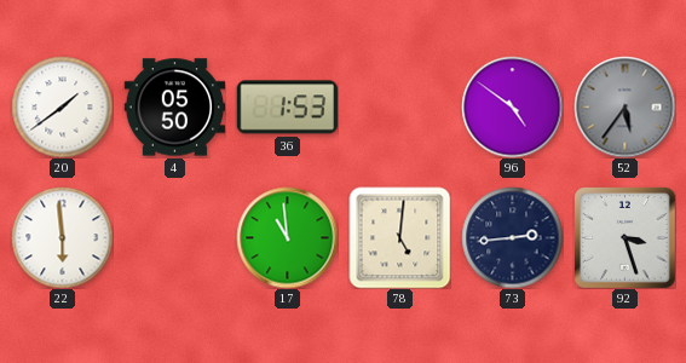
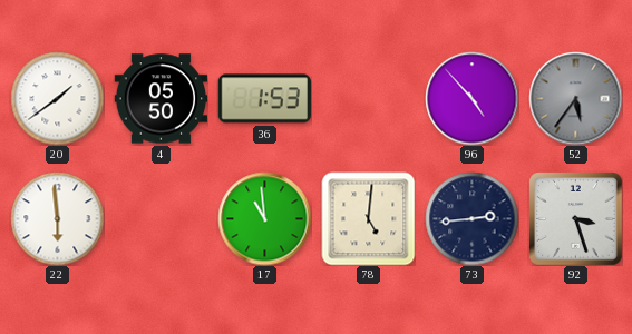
96: 4:51 -> 4:53 (471, 98)
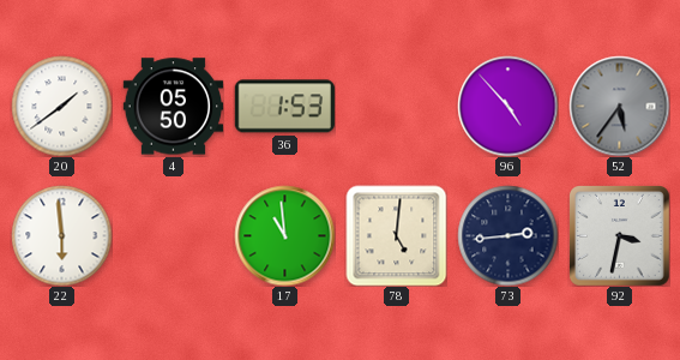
92: 3:27 -> 3:32 (620, 236)
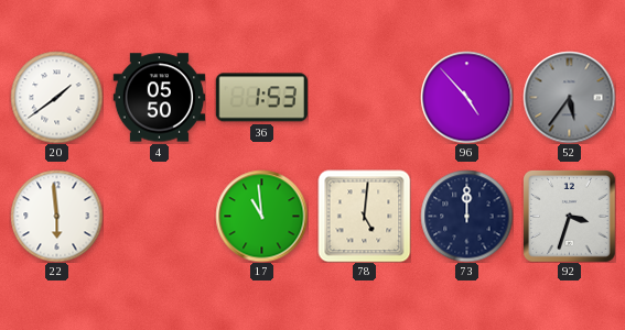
73: 2:44 -> 12:00 (466, 216)
92: 3:32 -> 3:33 (570, 217)
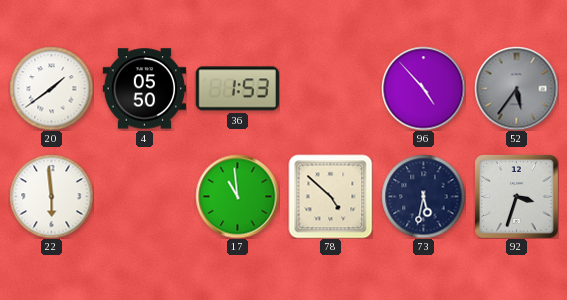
78: 5:01 -> 4:52 (330, 196)
73: 12:00 -> 5:32 (423, 196)
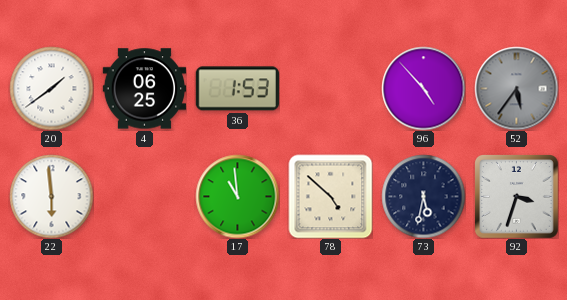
4: 05:50 -> 06:25 (144, 89)
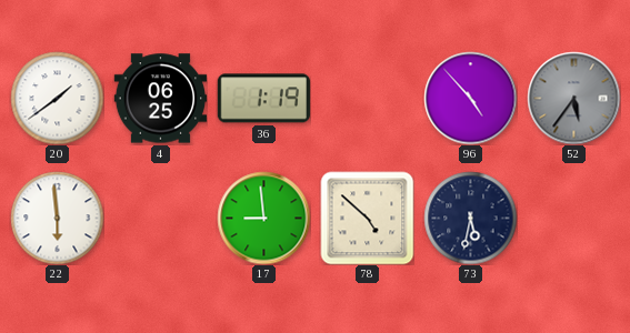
36: 1:53 -> 1:19 (263, 99)
17: 10:59 -> 8:59 (263, 218)
92: 3:33 -> none (517, 197)
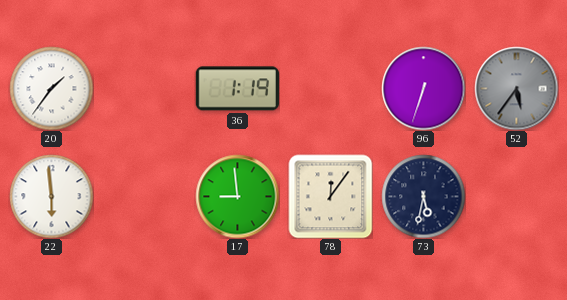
20: 1:39 -> 1:36 (51, 88)
4: 06:25 -> none (160, 99)
96: 4:53 -> 6:33 (423, 88)
78: 4:52 -> 12:06 (330, 196)
